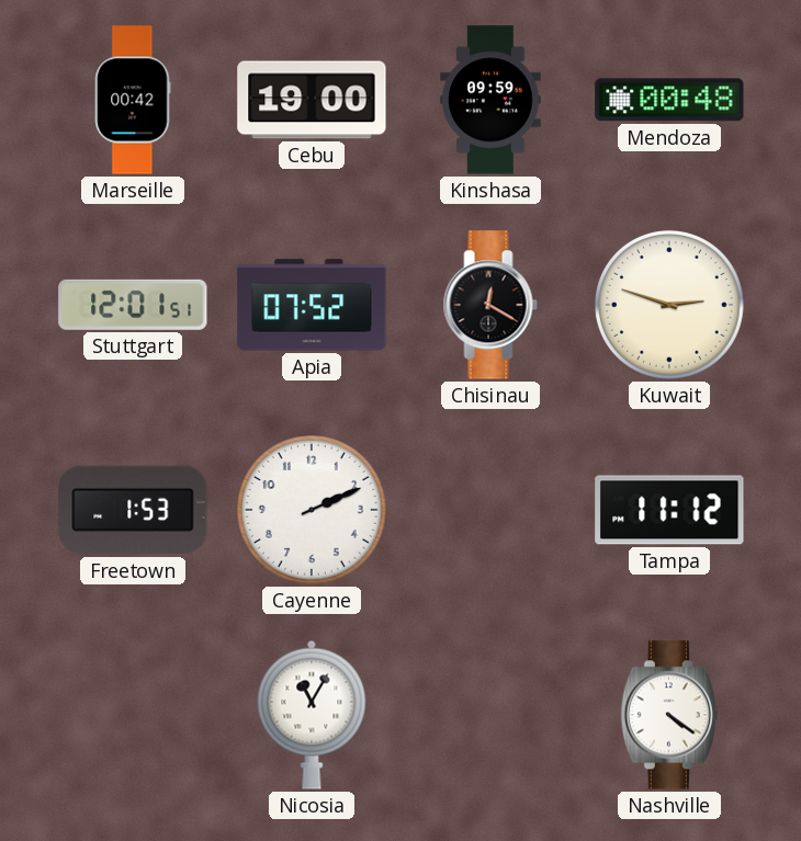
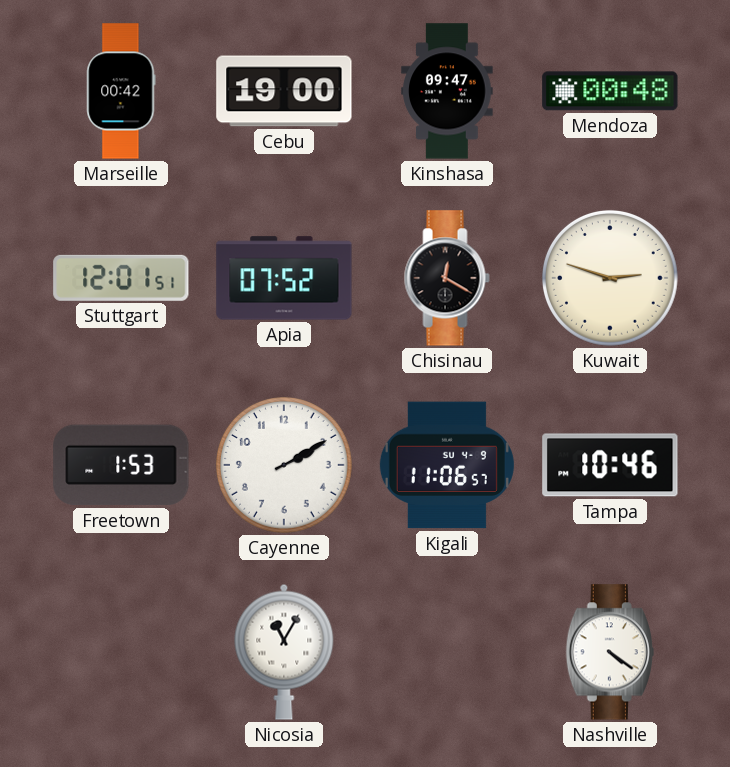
Kinshasa: 09:59 -> 09:47 (447, 91)
Cayenne: 2:11 -> 2:10 (284, 465)
Kigali: none -> 11:06 (447, 465)
Tampa: 11:12 -> 10:46 (610, 465)
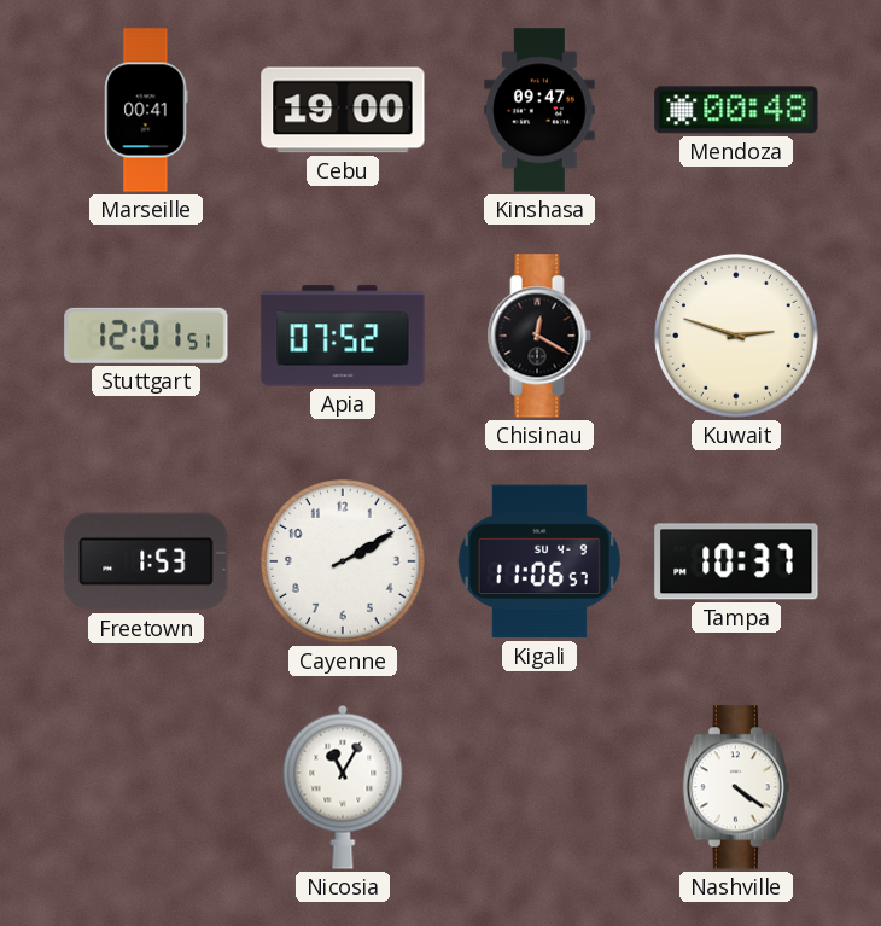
Marseille: 00:42 -> 00:41 (146, 110)
Tampa: 10:46 -> 10:37 (736, 561)
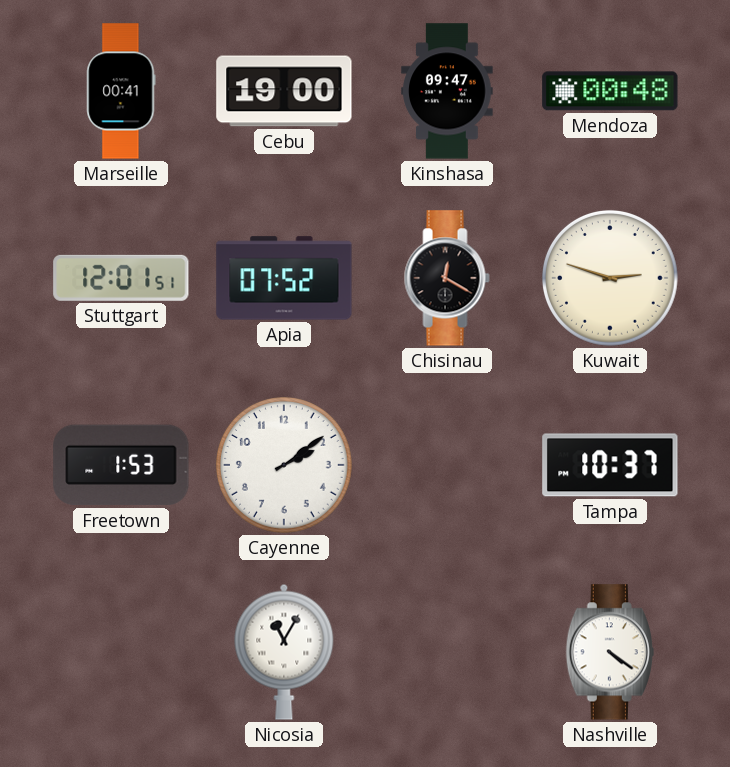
Cayenne: 2:10 -> 2:09 (284, 465)
Kigali: 11:06 -> none (539, 561)
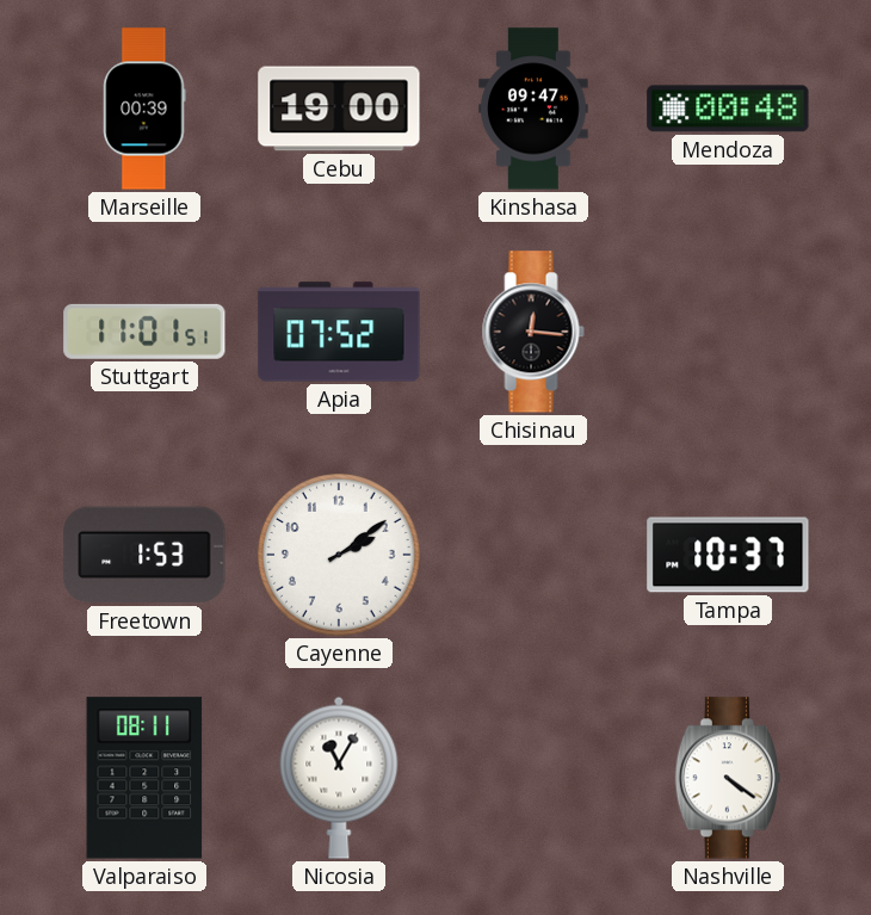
Marseille: 00:41 -> 00:39 (144, 109)
Stuttgart: 12:01 -> 11:01 (144, 332)
Chisinau: 12:20 -> 12:16 (533, 332)
Kuwait: 2:48 -> none (610, 278)
Valparaiso: none -> 08:11 (144, 778)
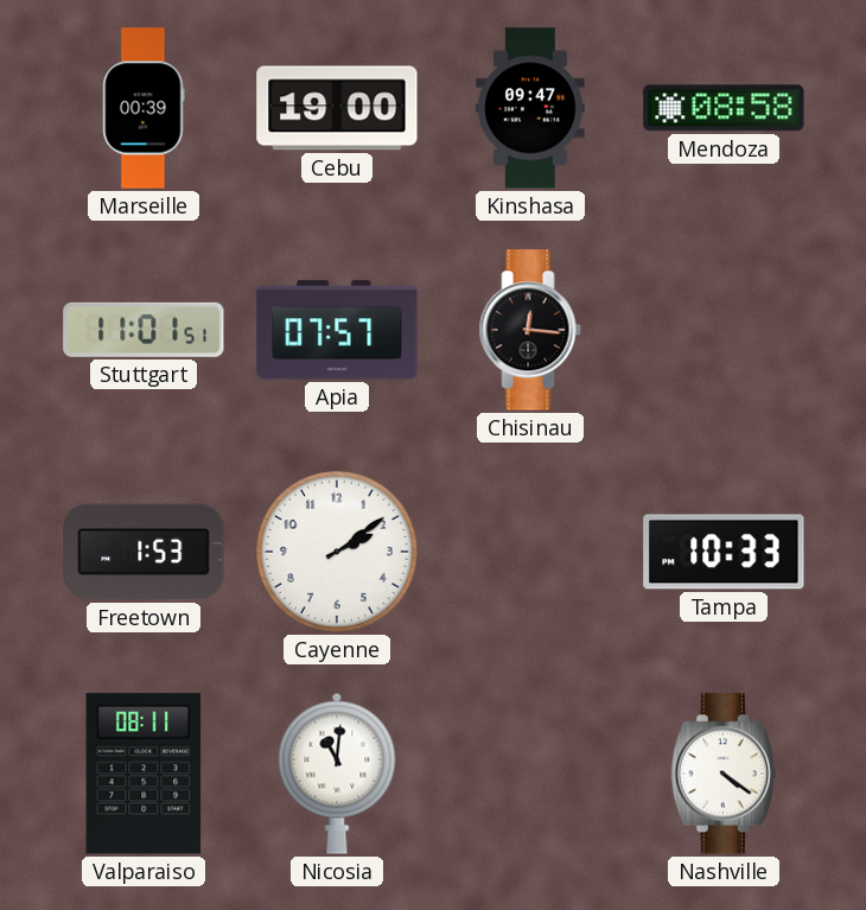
Mendoza: 00:48 -> 08:58 (724, 108)
Apia: 07:52 -> 07:57 (337, 330)
Tampa: 10:37 -> 10:33 (724, 552)
Nicosia: 11:05 -> 11:01 (337, 774)
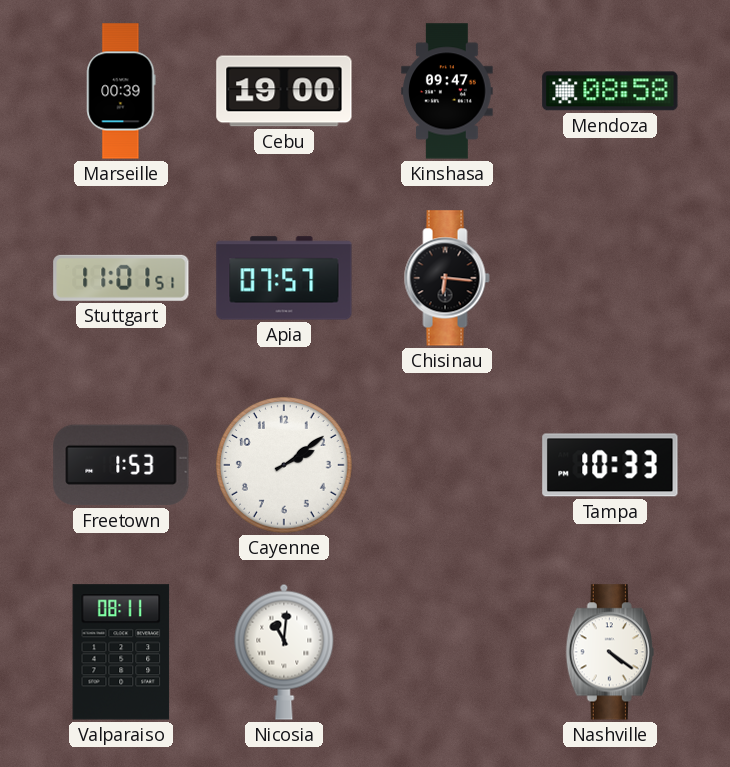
Chisinau: 12:16 -> 6:16 (447, 278)
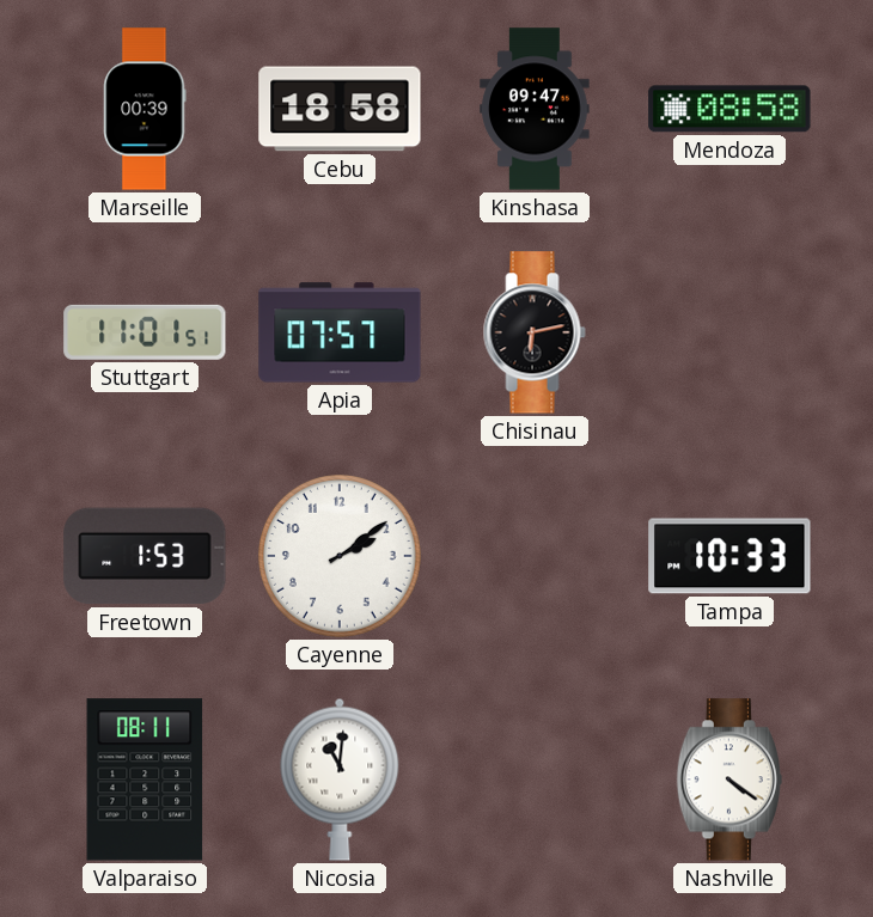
Cebu: 19:00 -> 18:58 (340, 109)
Chisinau: 6:16 -> 6:13 (535, 332)
